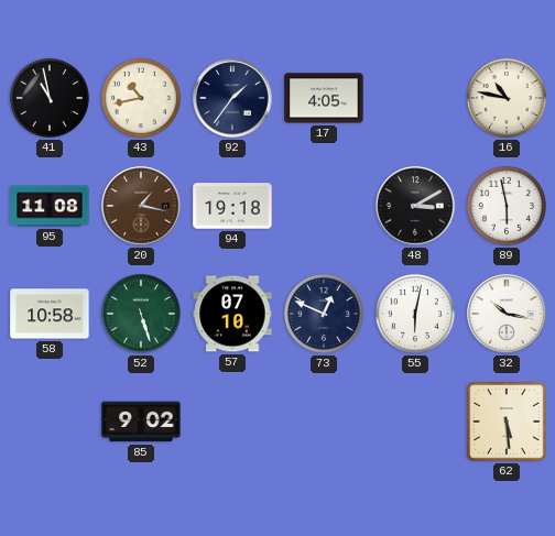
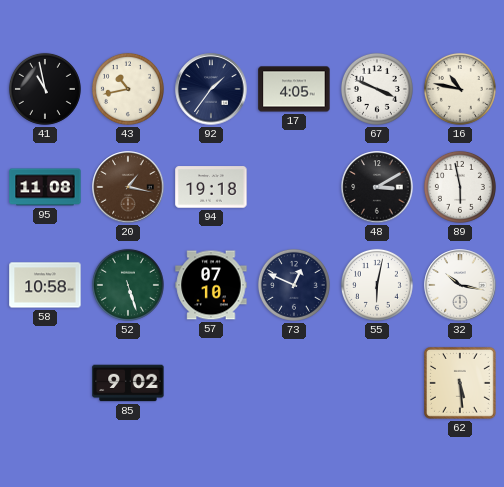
67: none -> 3:49 (377, 89)
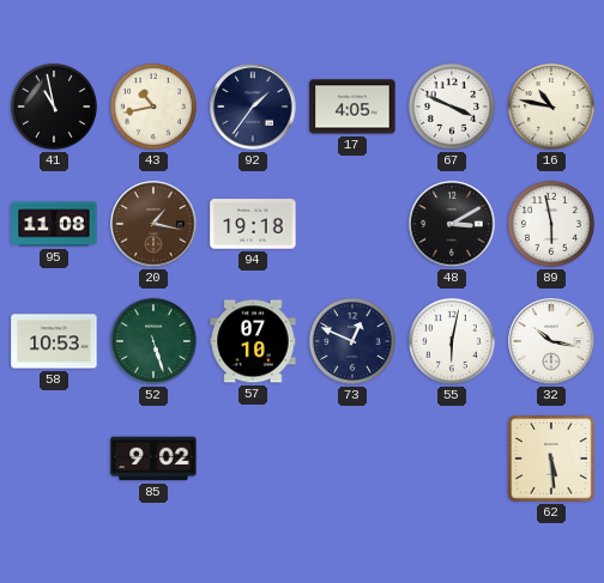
58: 10:58 -> 10:53 (54, 341)
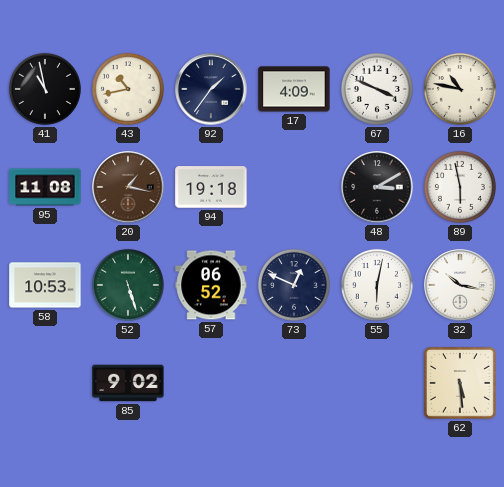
17: 4:05 -> 4:09 (294, 89)
57: 07:10 -> 06:52 (211, 285)
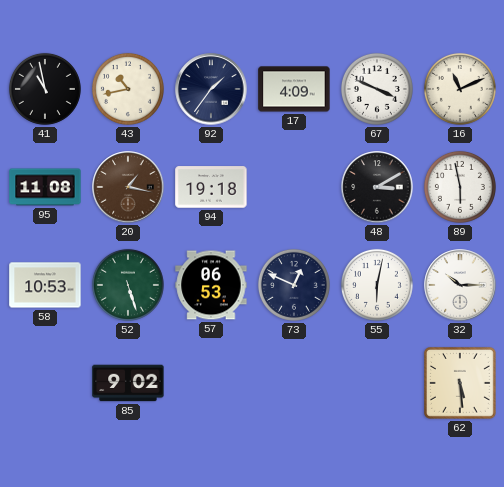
16: 10:47 -> 11:11 (460, 89)
57: 06:52 -> 06:53 (211, 285)
32: 10:17 -> 10:15 (460, 285)
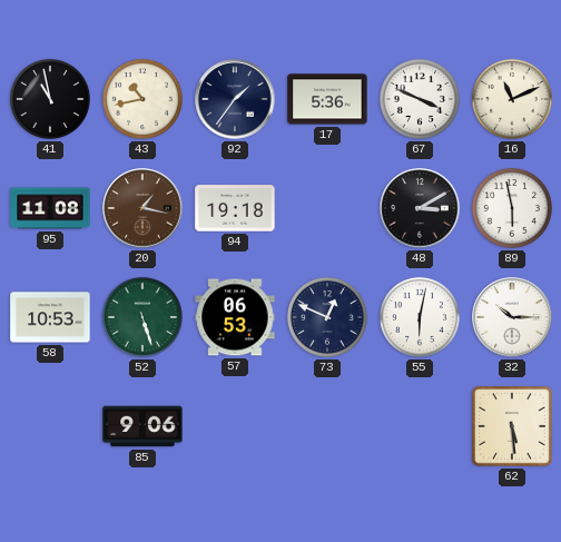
17: 4:09 -> 5:36 (327, 99)
85: 9:02 -> 9:06 (142, 426)
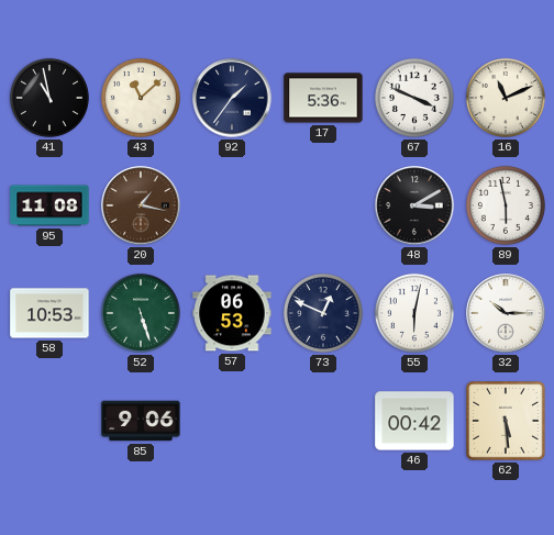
43: 10:43 -> 11:08 (141, 98)
94: 19:18 -> none (235, 208)
46: none -> 00:42 (414, 421)
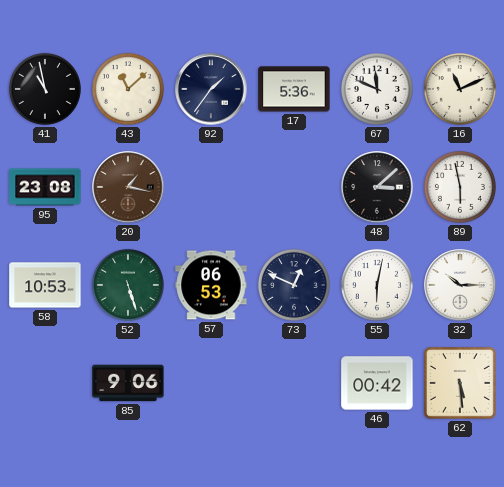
67: 3:49 -> 11:49 (377, 89)
95: 11:08 -> 23:08 (45, 187)
48: 3:10 -> 3:08 (377, 187)
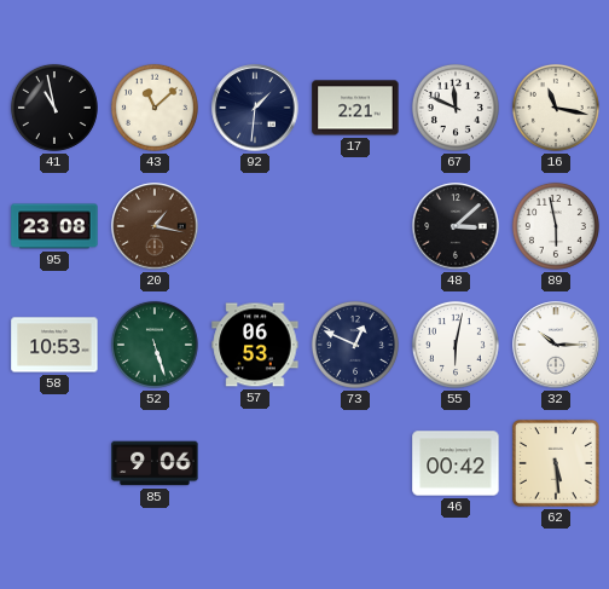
92: 1:36 -> 1:31 (255, 108)
17: 5:36 -> 2:21 (355, 108)
16: 11:11 -> 11:17 (556, 108)
